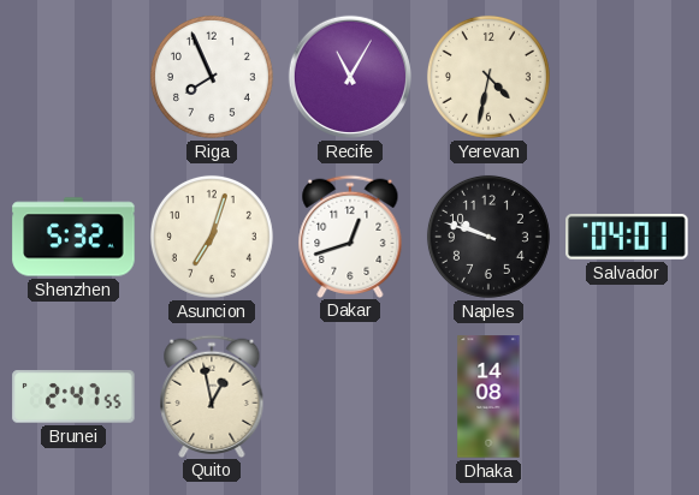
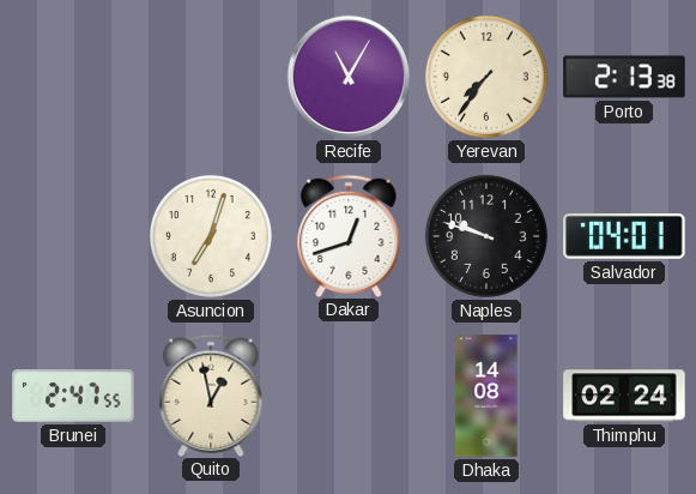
Riga: 7:56 -> none (212, 77)
Yerevan: 4:32 -> 7:36 (486, 77)
Porto: none -> 2:13 (624, 77)
Shenzhen: 5:32 -> none (73, 237)
Thimphu: none -> 02:24 (624, 396)
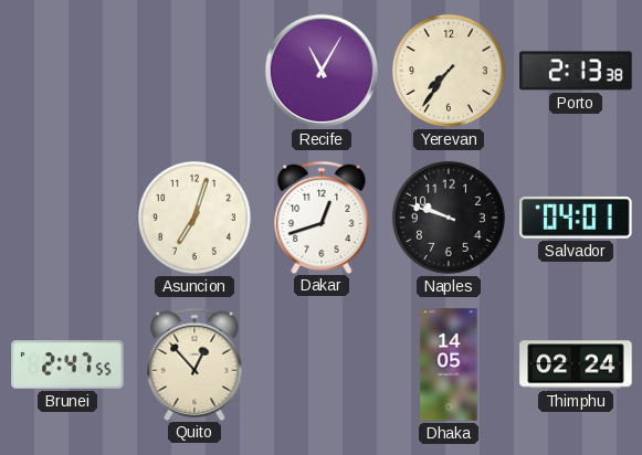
Quito: 12:58 -> 12:53 (194, 363)
Dhaka: 14:08 -> 14:05 (449, 364)
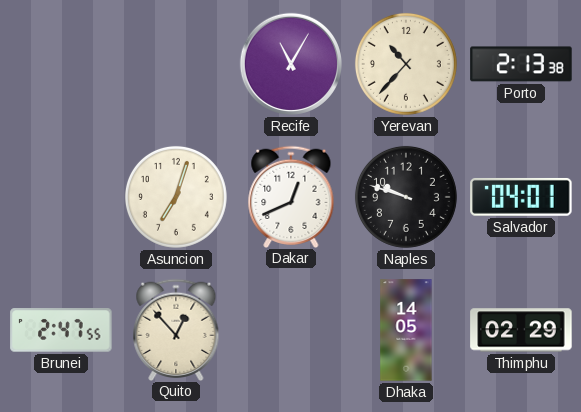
Yerevan: 7:36 -> 10:37 (406, 64)
Dakar: 12:42 -> 12:41 (291, 196)
Thimphu: 02:24 -> 02:29 (521, 330)
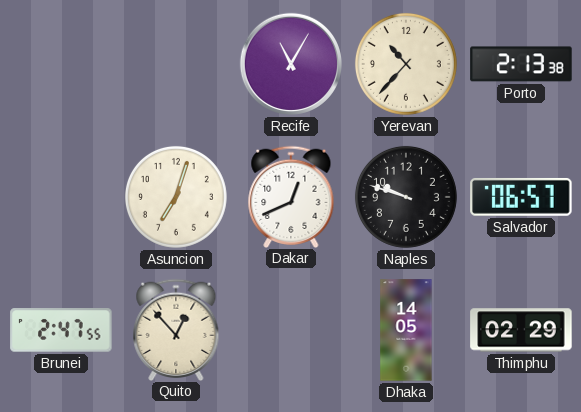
Salvador: 04:01 -> 06:57 (521, 197)
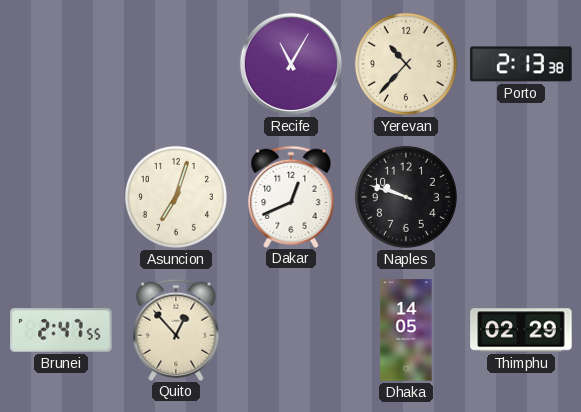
Salvador: 06:57 -> none (521, 197)
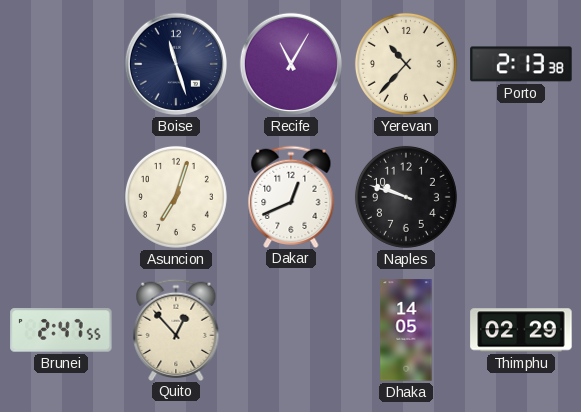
Boise: none -> 11:27 (176, 64)
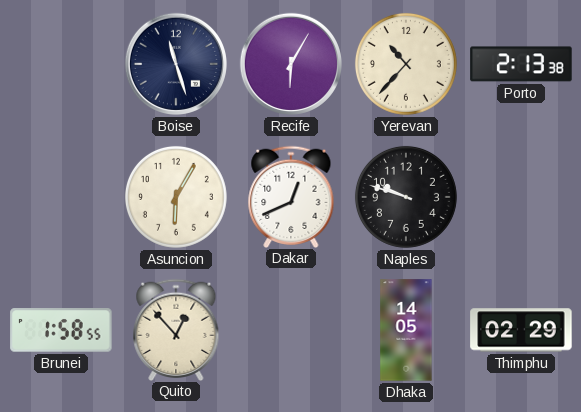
Recife: 11:05 -> 6:05 (291, 64)
Asuncion: 7:03 -> 6:05 (176, 197)
Brunei: 2:47 -> 1:58 (61, 330)
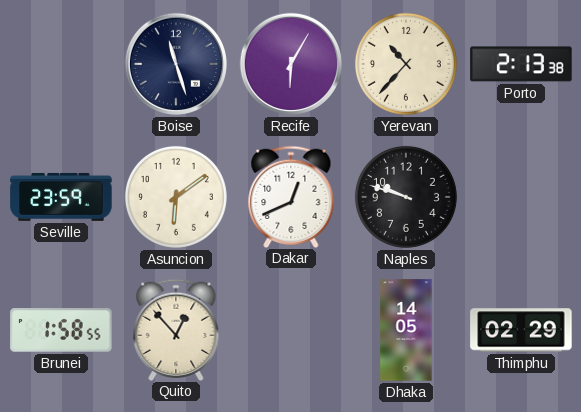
Seville: none -> 23:59 (61, 197)
Asuncion: 6:05 -> 6:09 (176, 197)
